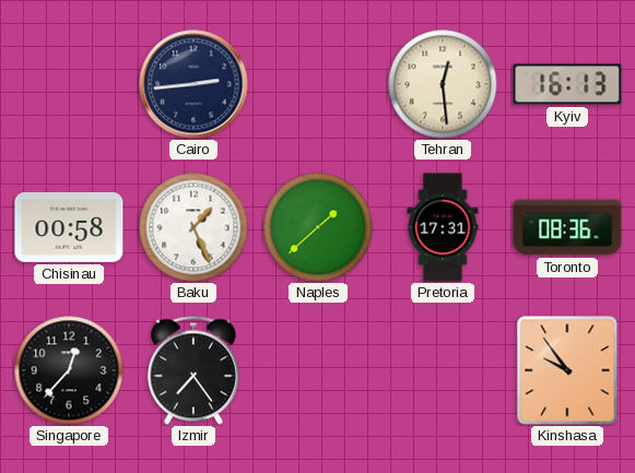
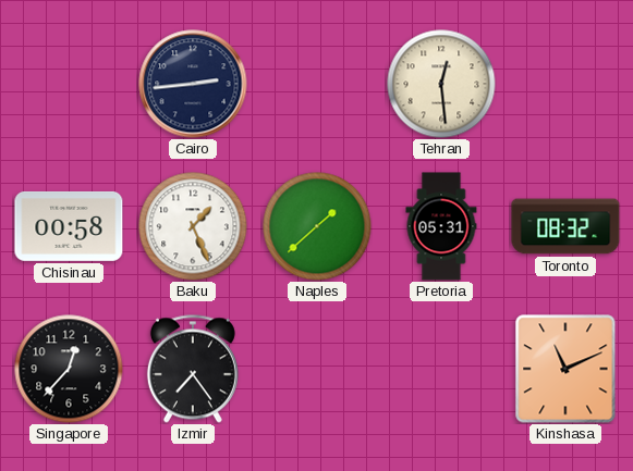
Kyiv: 16:13 -> none (567, 84)
Pretoria: 17:31 -> 05:31 (441, 226)
Toronto: 08:36 -> 08:32 (565, 226)
Kinshasa: 9:54 -> 11:11 (565, 369)
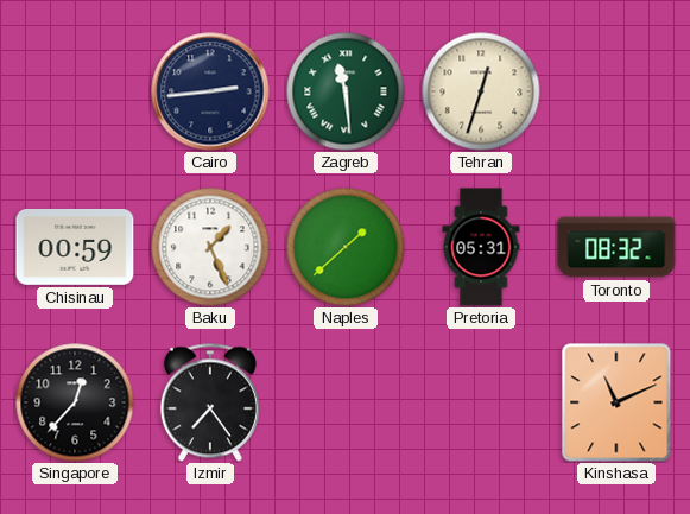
Zagreb: none -> 11:29 (346, 91)
Tehran: 12:29 -> 12:33 (481, 91)
Chisinau: 00:58 -> 00:59 (75, 247)
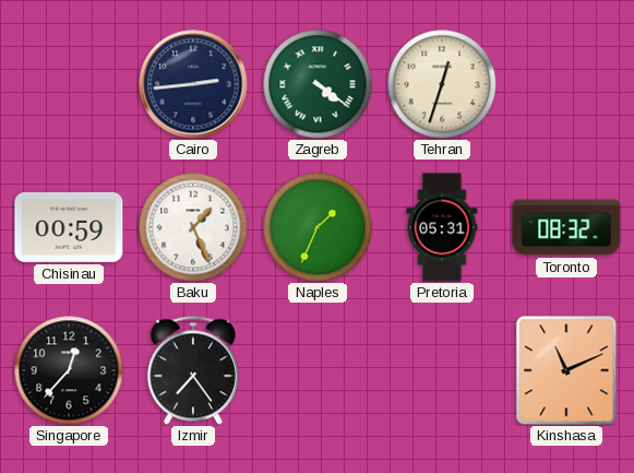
Zagreb: 11:29 -> 4:21 (318, 84)
Naples: 1:38 -> 1:34 (318, 227)
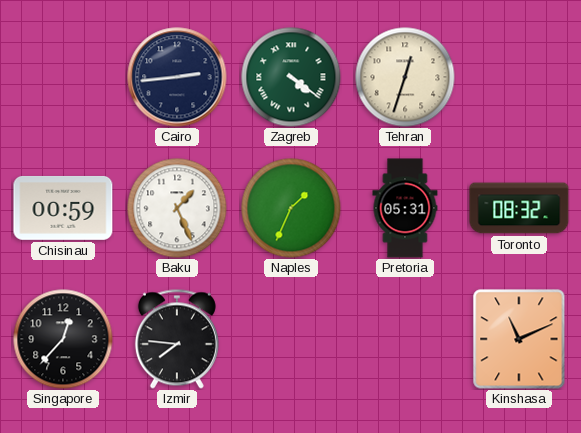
Izmir: 7:24 -> 7:46 (177, 339)
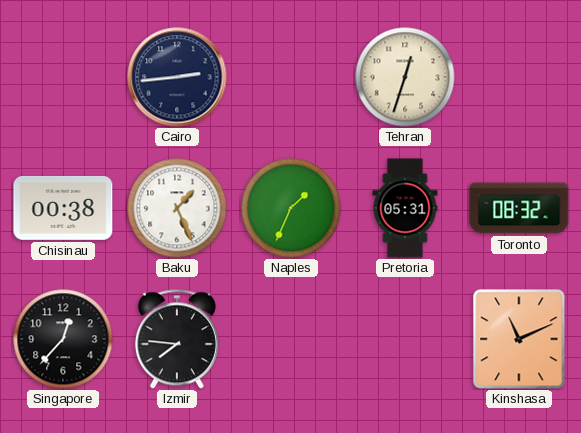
Zagreb: 4:21 -> none (291, 77)
Chisinau: 00:59 -> 00:38 (63, 208)
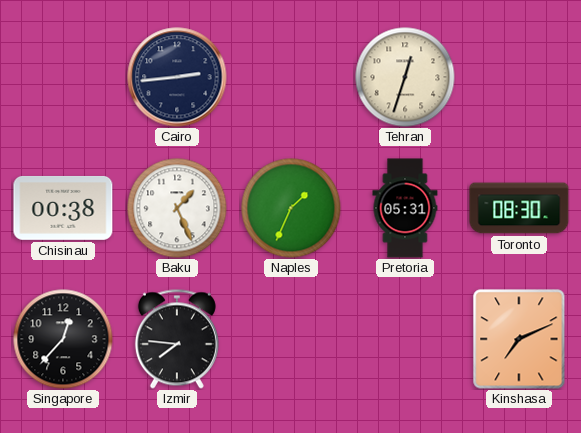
Toronto: 08:32 -> 08:30 (519, 208)
Kinshasa: 11:11 -> 7:11 (519, 339)
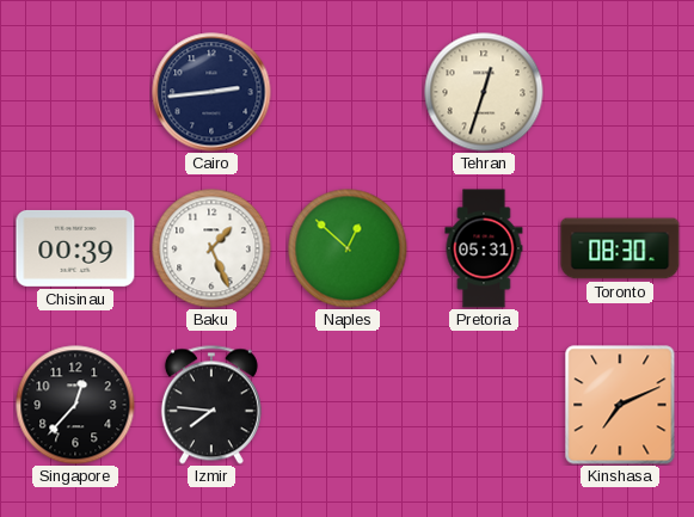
Chisinau: 00:38 -> 00:39 (75, 248)
Naples: 1:34 -> 12:52 (348, 248)
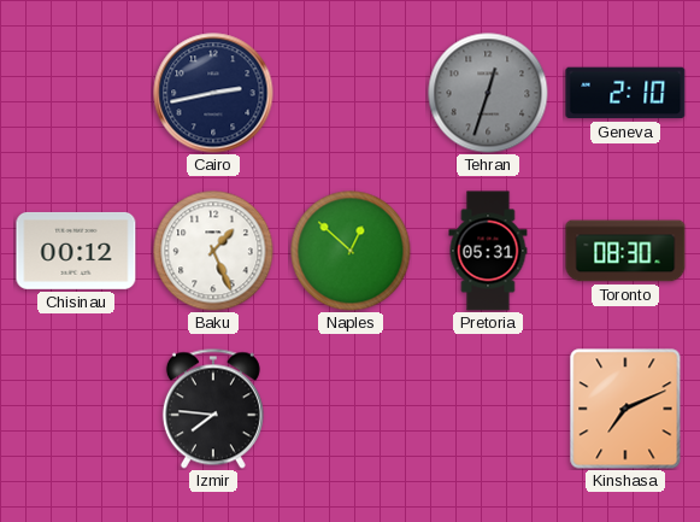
Cairo: 2:44 -> 2:43 (213, 93)
Tehran dial: cream -> grey (488, 93)
Geneva: none -> 2:10 (625, 93)
Chisinau: 00:39 -> 00:12 (76, 251)
Singapore: 12:37 -> none (75, 405)
